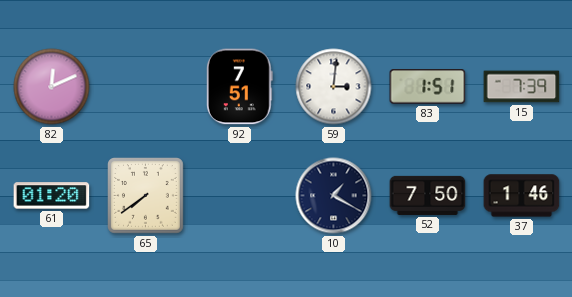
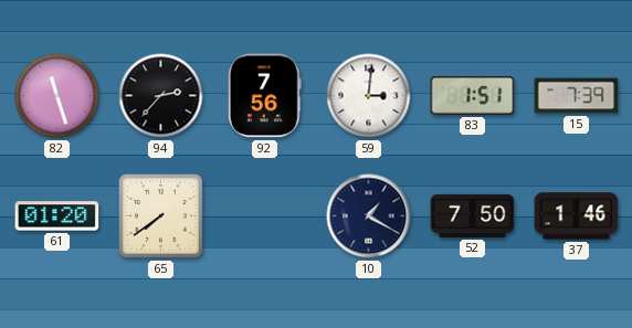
82: 12:11 -> 11:27 (57, 96)
94: none -> 2:37 (161, 96)
92: 7:51 -> 7:56 (264, 96)
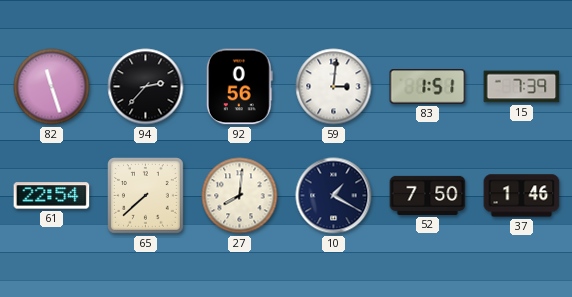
92: 7:56 -> 0:56 (239, 87)
61: 01:20 -> 22:54 (52, 196)
65: 7:39 -> 7:38 (146, 196)
27: none -> 8:01 (240, 196)
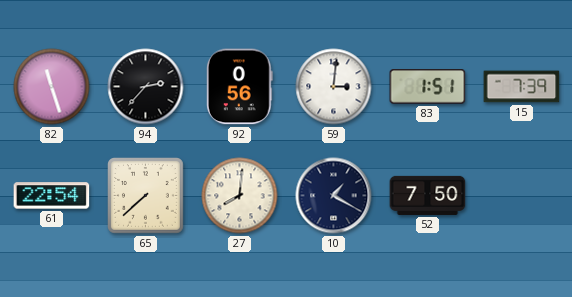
37: 1:46 -> none (522, 196)
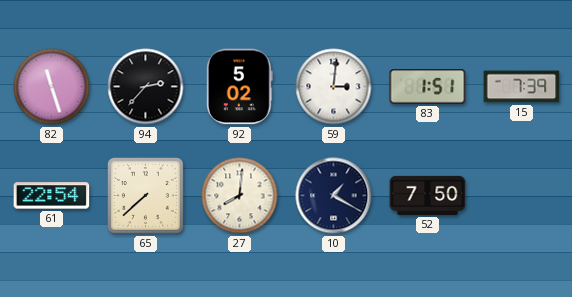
92: 0:56 -> 5:02 (239, 87)
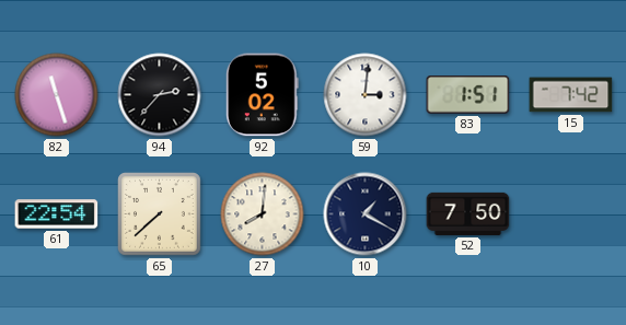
15: 7:39 -> 7:42 (571, 95)
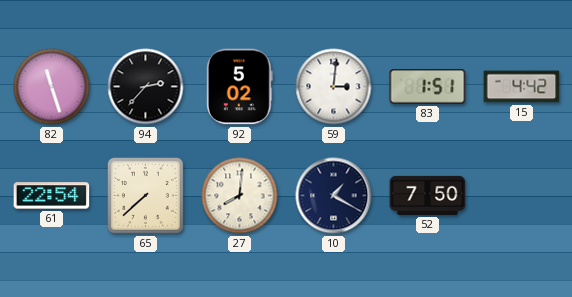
15: 7:42 -> 4:42 (522, 87)
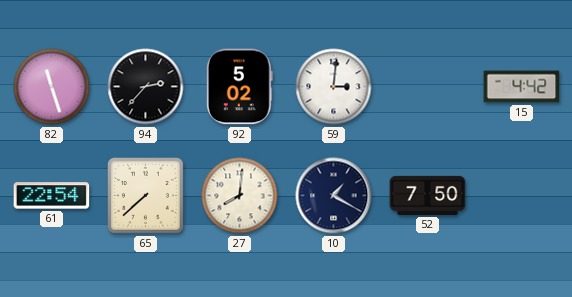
83: 1:51 -> none (428, 87)
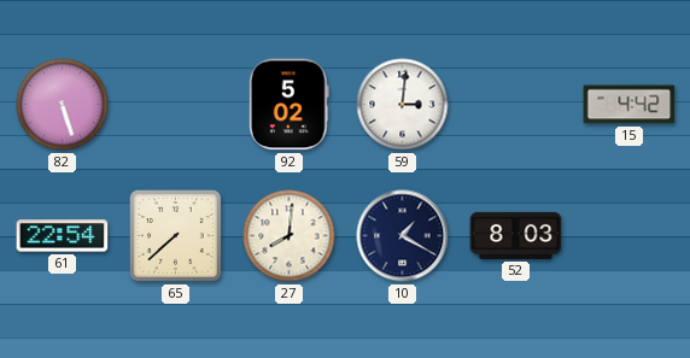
82: 11:27 -> 5:27 (63, 105)
94: 2:37 -> none (146, 87)
52: 7:50 -> 8:03 (516, 235)
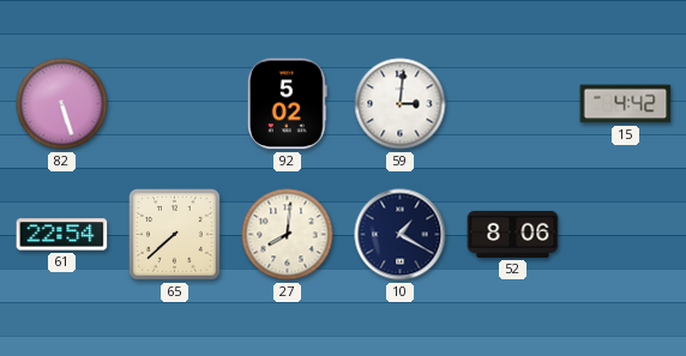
52: 8:03 -> 8:06 (513, 234)
